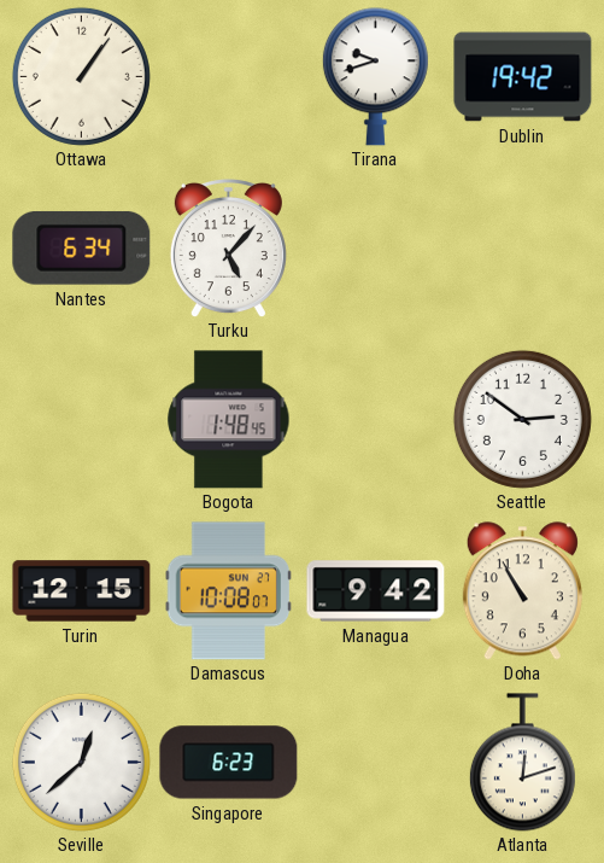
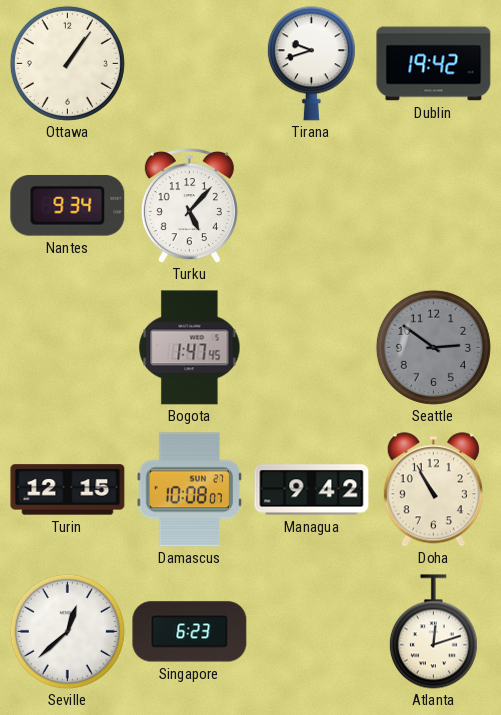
Nantes: 6:34 -> 9:34 (68, 205)
Bogota: 1:48 -> 1:47 (190, 348)
Seattle dial: white -> grey (433, 347)
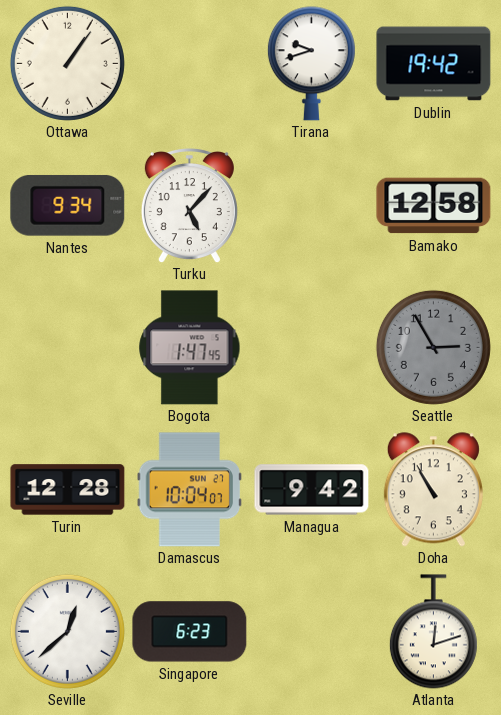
Bamako: none -> 12:58 (434, 206)
Seattle: 2:51 -> 2:55 (433, 347)
Turin: 12:15 -> 12:28 (68, 490)
Damascus: 10:08 -> 10:04 (190, 490)
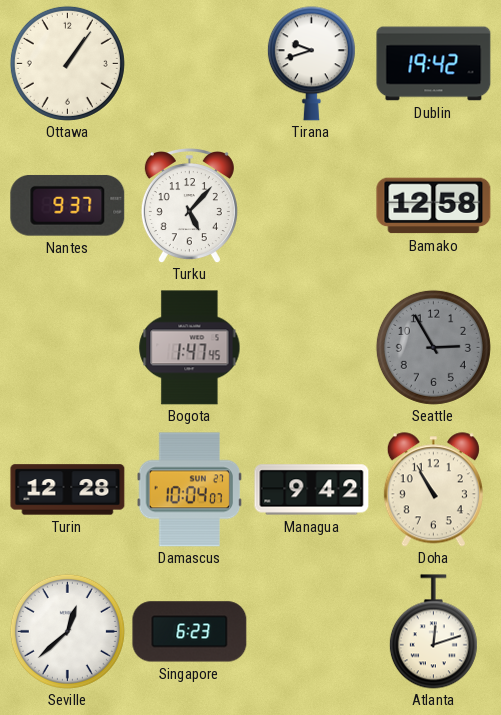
Nantes: 9:34 -> 9:37 (68, 205)
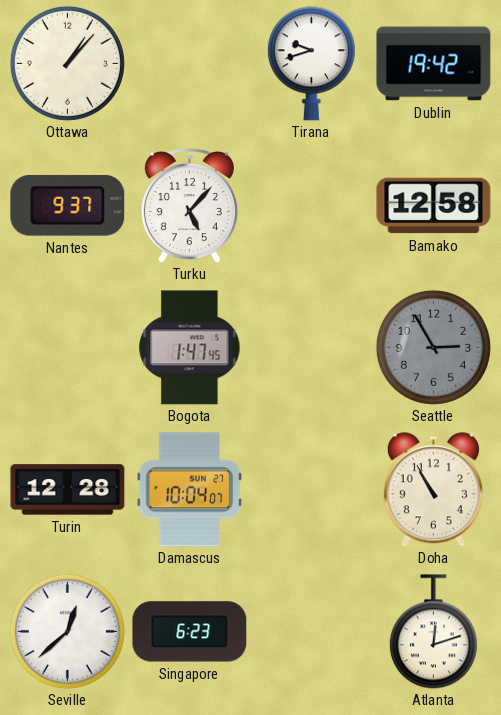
Ottawa: 1:06 -> 1:07 (67, 63)
Managua: 9:42 -> none (312, 490)
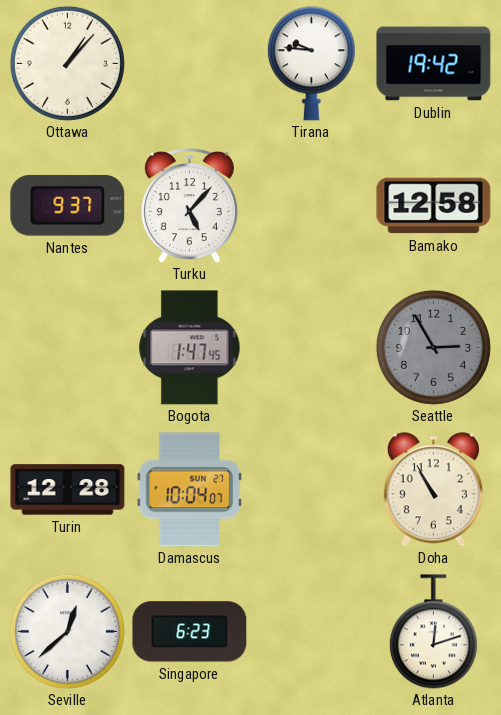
Tirana: 9:42 -> 9:46 (311, 64)
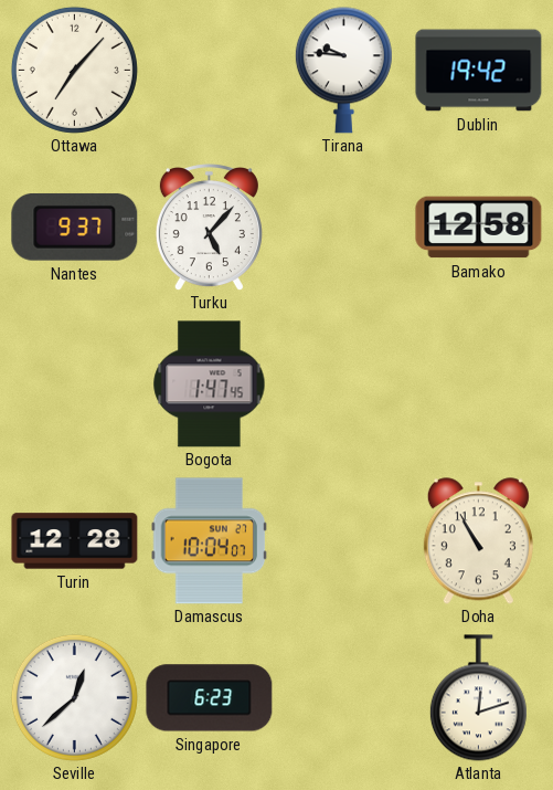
Ottawa: 1:07 -> 7:07 (74, 70)
Seattle: 2:55 -> none (433, 347)
